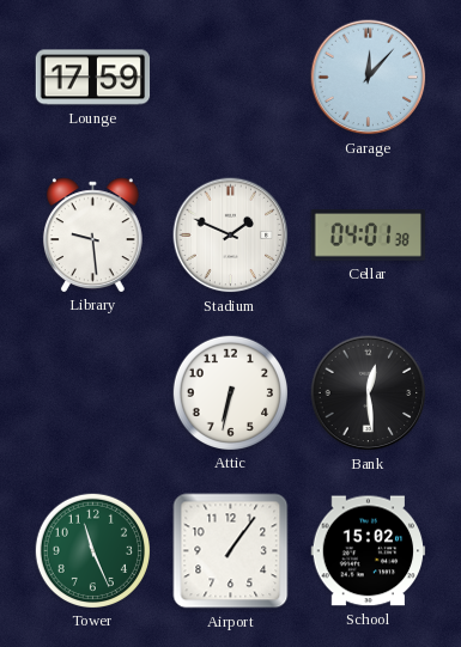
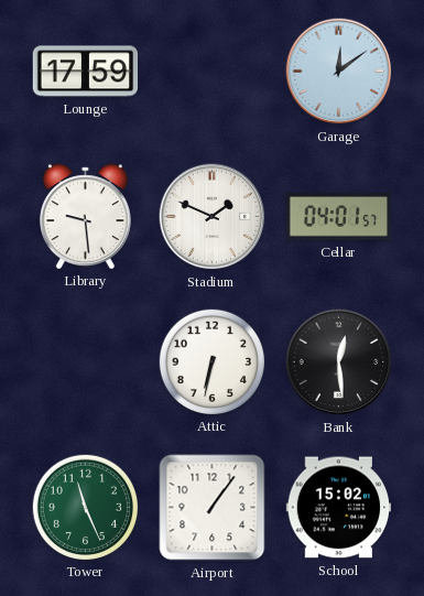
Garage: 12:07 -> 12:09 (339, 72)
Cellar: 04:01:38 -> 04:01:57 (339, 217)
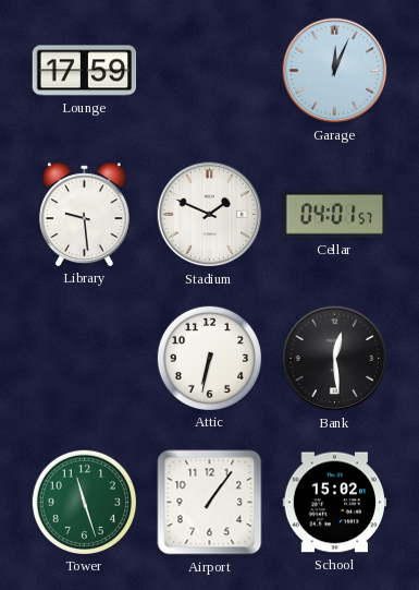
Garage: 12:09 -> 12:04 (335, 71)
Tower: 11:26 -> 11:27 (84, 502)
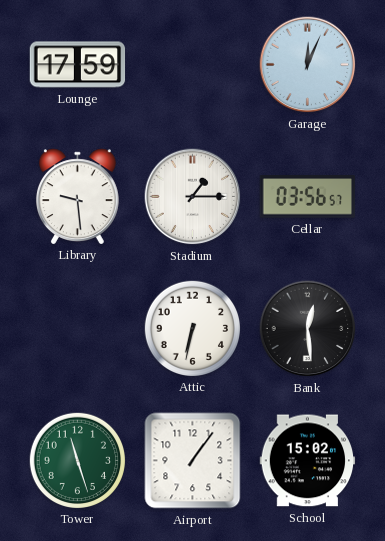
Stadium: 1:49 -> 1:15 (193, 197)
Cellar: 04:01 -> 03:56 (308, 197)
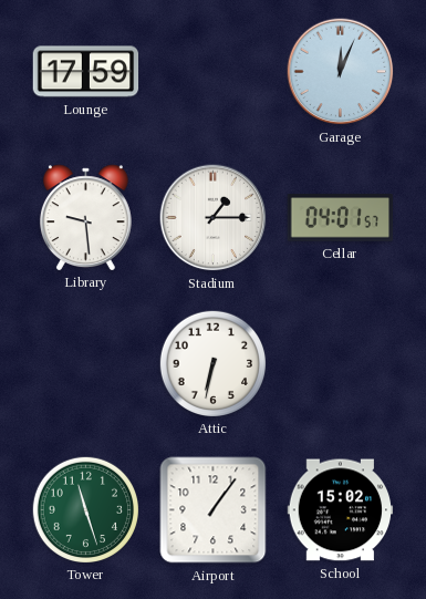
Cellar: 03:56 -> 04:01 (341, 218)
Bank: 12:29 -> none (308, 329)
